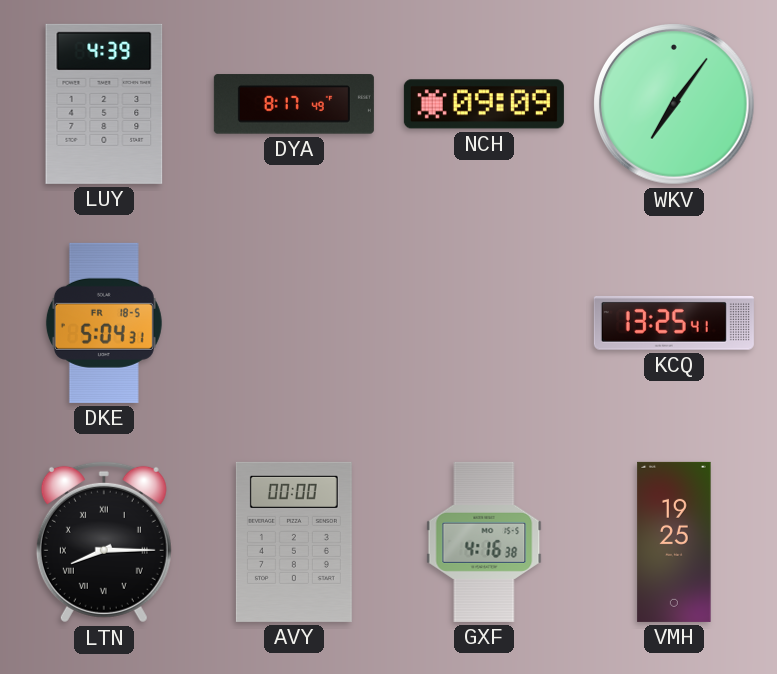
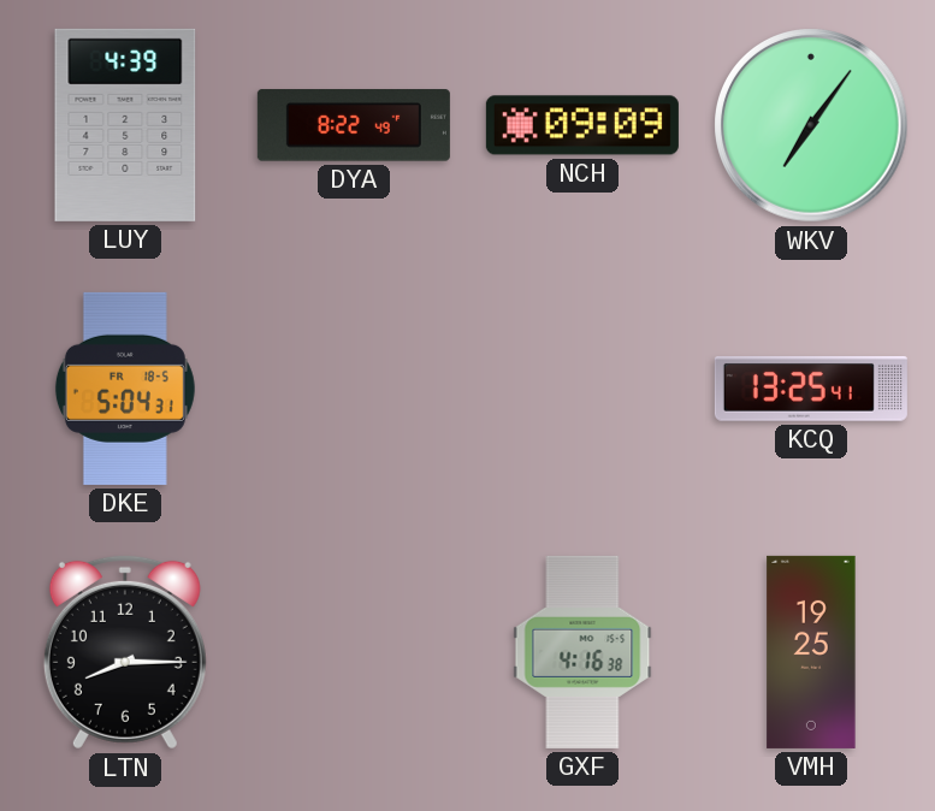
DYA: 8:17 -> 8:22 (354, 125)
LTN numerals: Roman -> Arabic (125, 652)
AVY: 00:00 -> none (294, 542)
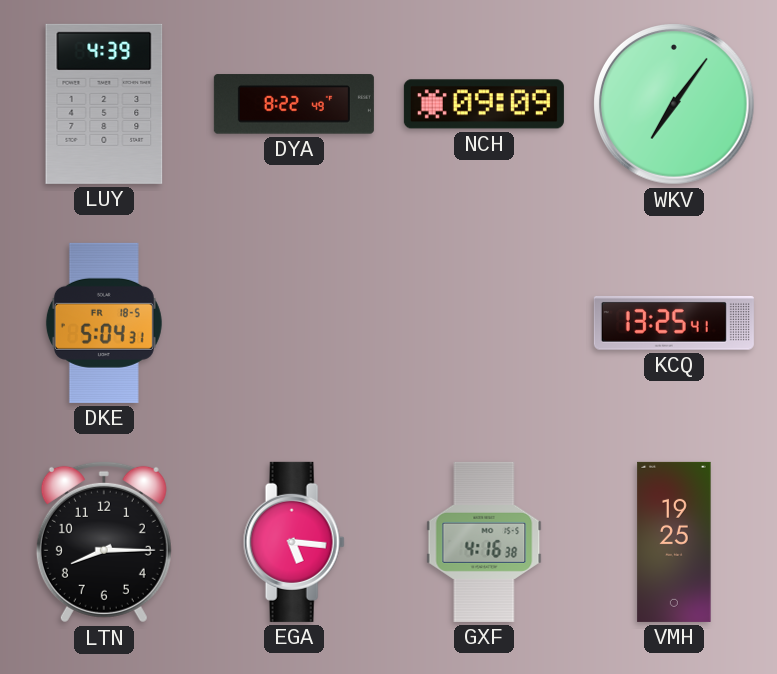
EGA: none -> 5:16 (294, 542)
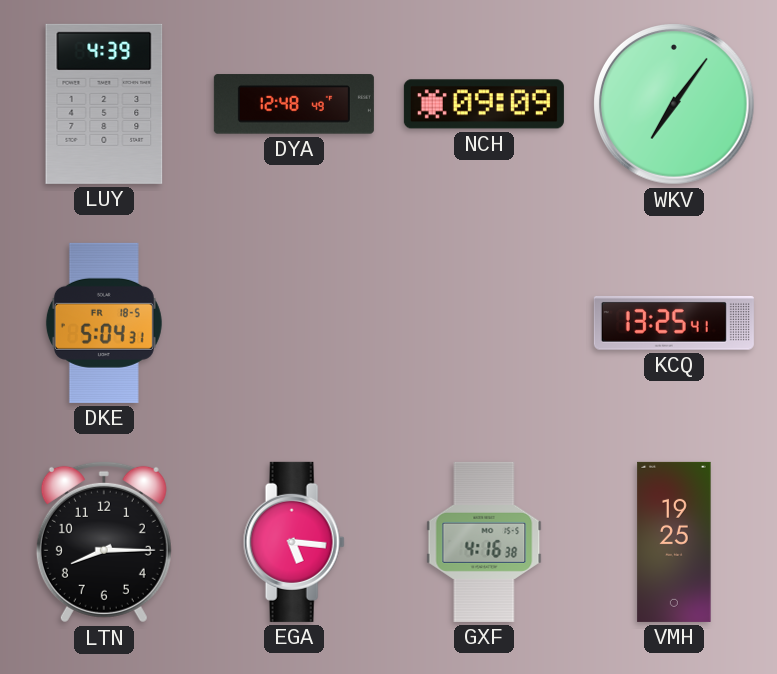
DYA: 8:22 -> 12:48 (294, 104)
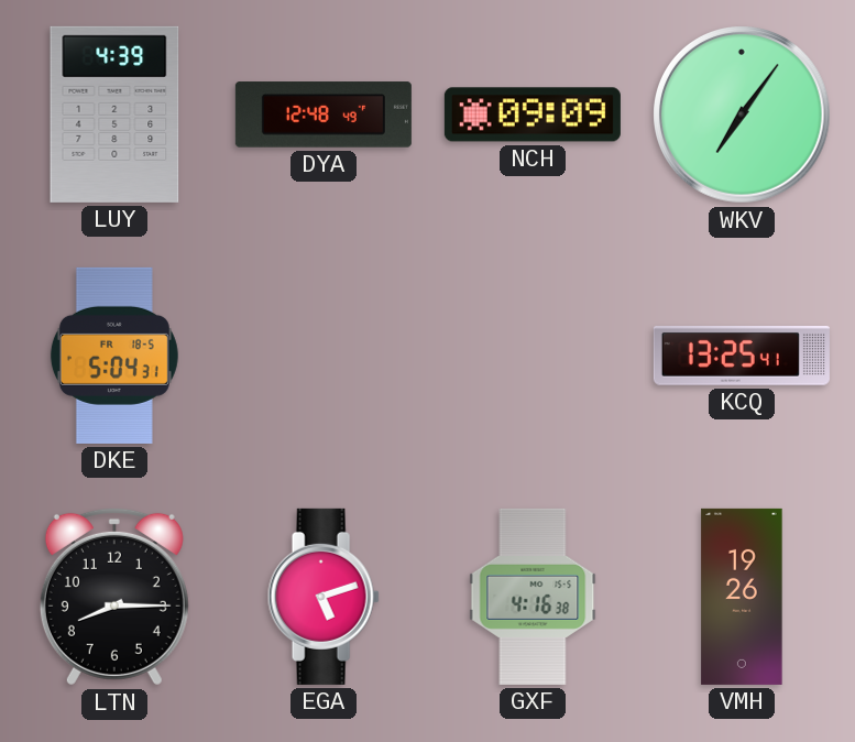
EGA: 5:16 -> 5:12 (324, 597)
VMH: 19:25 -> 19:26 (742, 597)
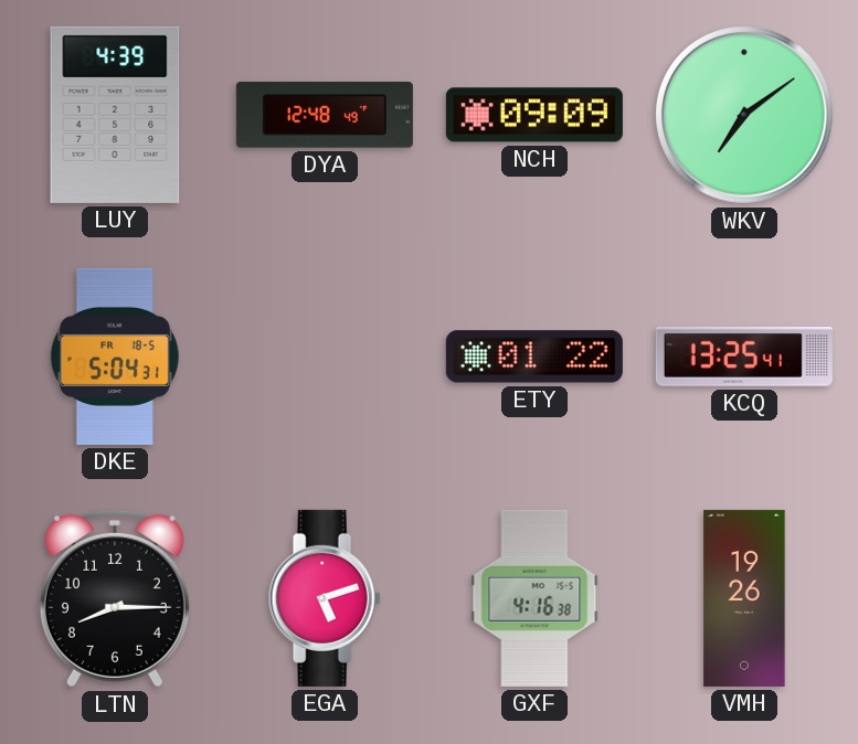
WKV: 7:06 -> 7:09 (744, 115)
ETY: none -> 01:22 (534, 357)
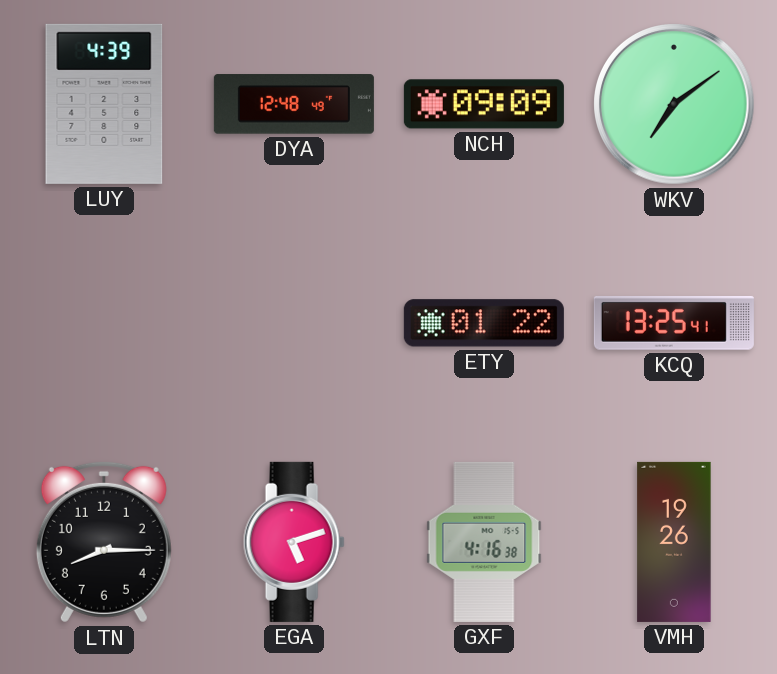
DKE: 5:04 -> none (115, 357)
